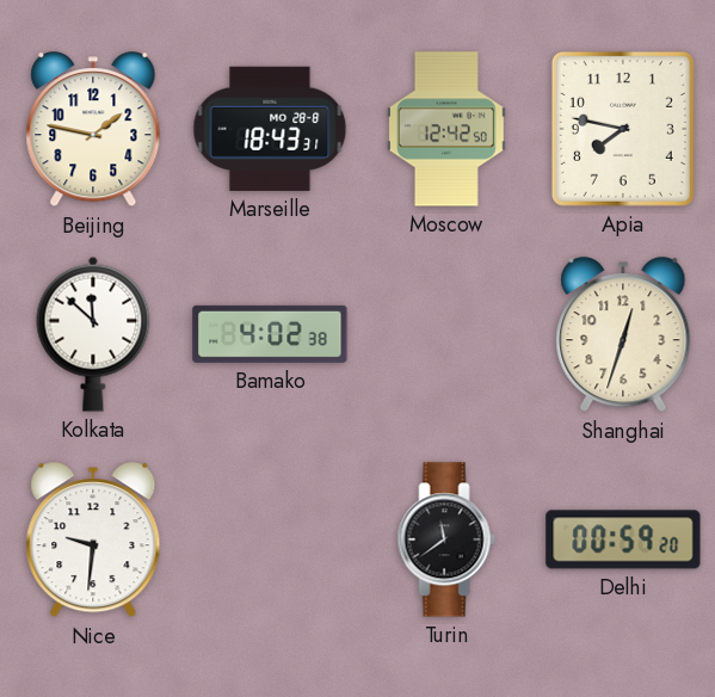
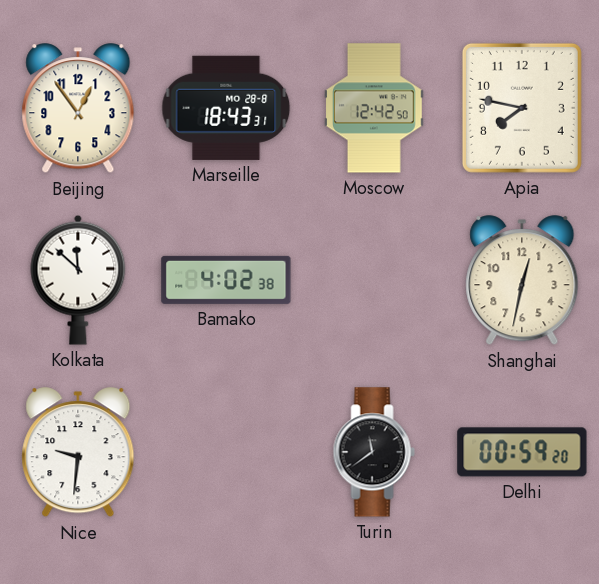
Beijing: 1:47 -> 12:54 (78, 109)
Shanghai: 12:33 -> 12:32 (522, 281)
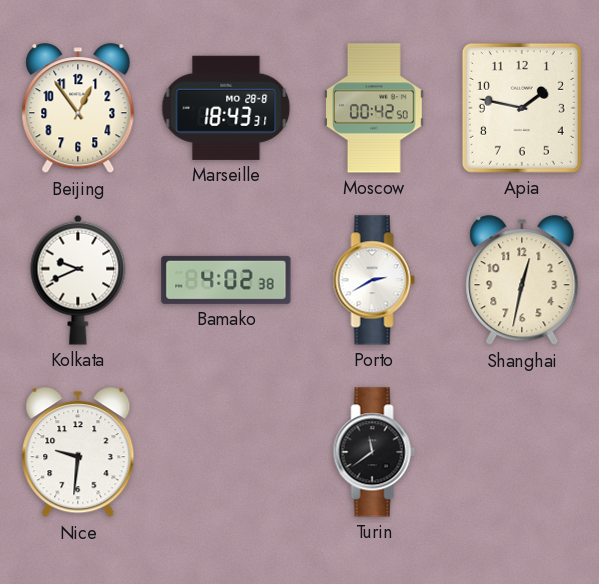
Moscow: 12:42 -> 00:42 (375, 108)
Apia: 7:47 -> 1:47 (522, 108)
Kolkata: 11:52 -> 9:41 (78, 280)
Porto: none -> 2:40 (374, 280)
Delhi: 00:59 -> none (522, 452)
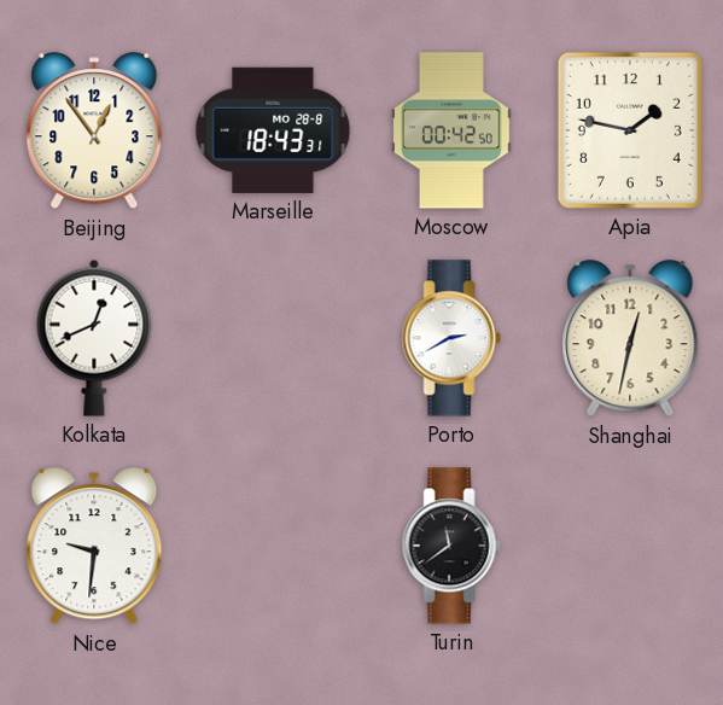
Kolkata: 9:41 -> 12:41 (94, 338)
Bamako: 4:02 -> none (226, 280)
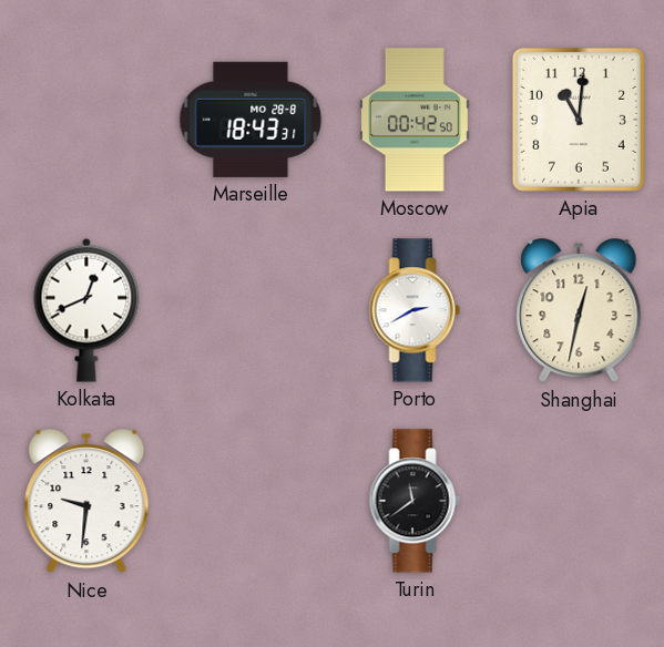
Beijing: 12:54 -> none (94, 132)
Apia: 1:47 -> 11:01 (579, 120)
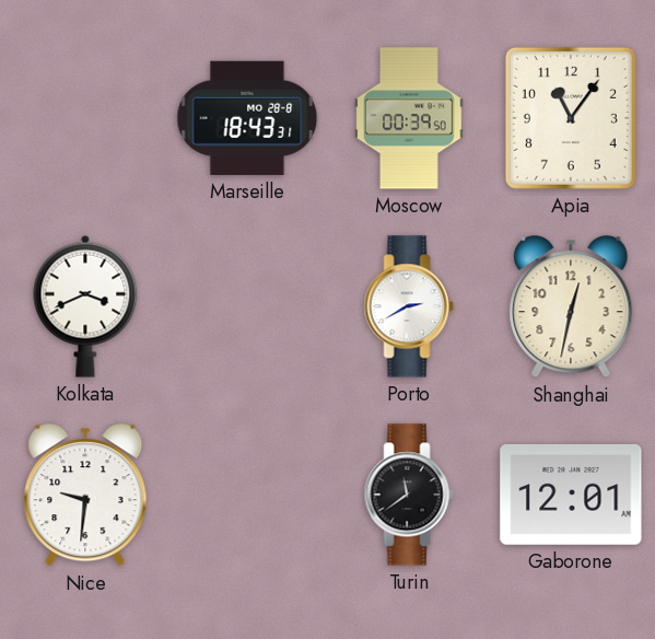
Moscow: 00:42 -> 00:39 (410, 118)
Apia: 11:01 -> 11:06 (571, 118)
Kolkata: 12:41 -> 3:41 (85, 306)
Gaborone: none -> 12:01 (571, 495)
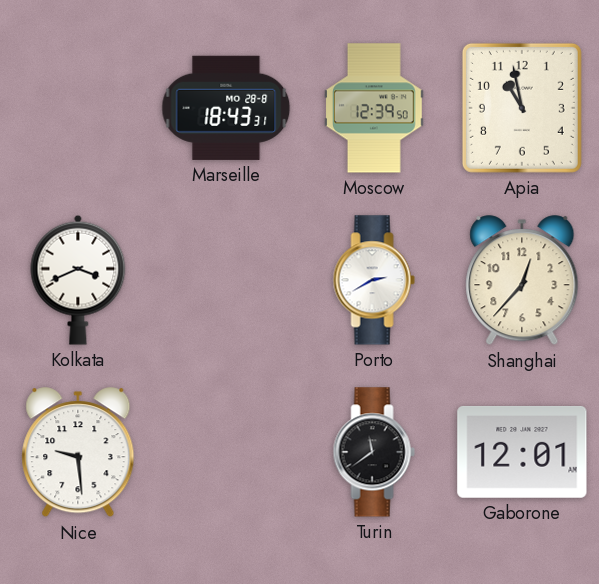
Moscow: 00:39 -> 12:39 (375, 108)
Apia: 11:06 -> 10:58 (522, 108)
Shanghai: 12:32 -> 12:37 (522, 281)
Nice: 9:31 -> 9:29 (78, 453)
